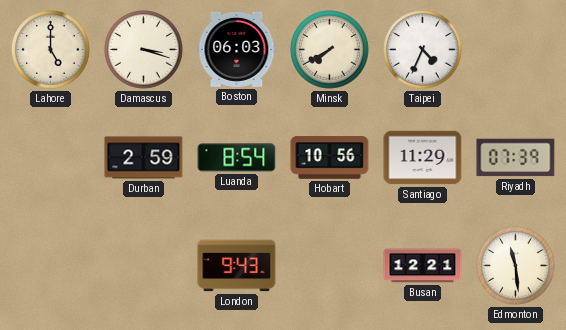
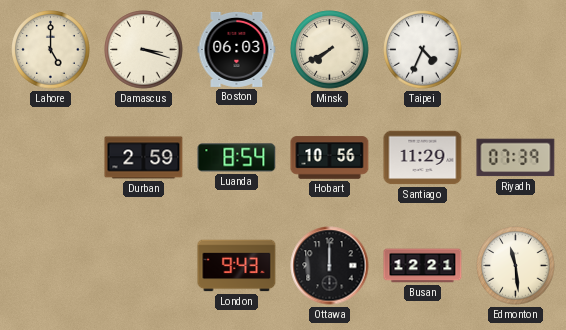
Ottawa: none -> 12:00 (330, 266)
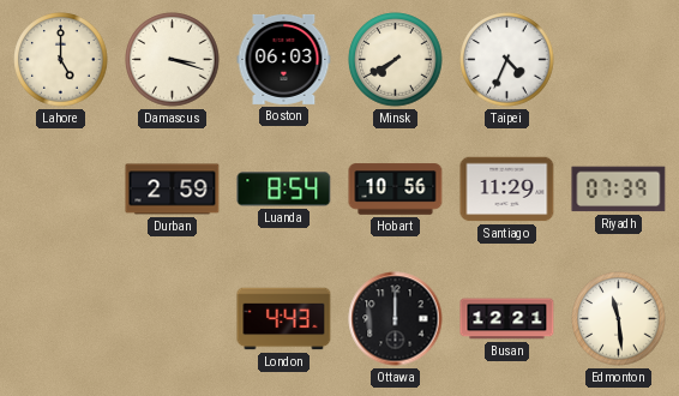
London: 9:43 -> 4:43 (284, 319)
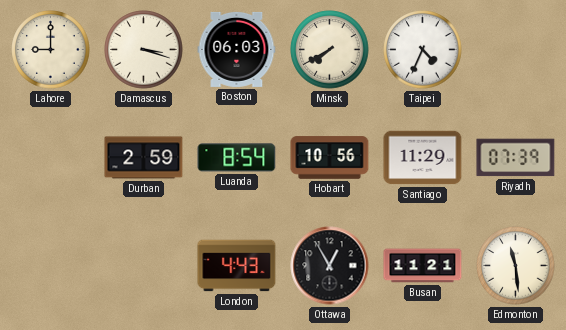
Lahore: 5:00 -> 9:00 (51, 50)
Ottawa: 12:00 -> 12:55 (330, 266)
Busan: 12:21 -> 11:21 (423, 266)
